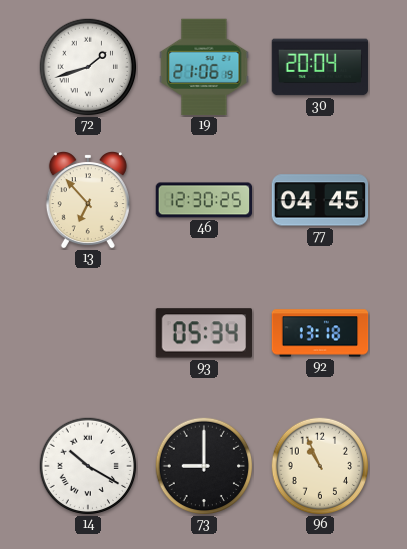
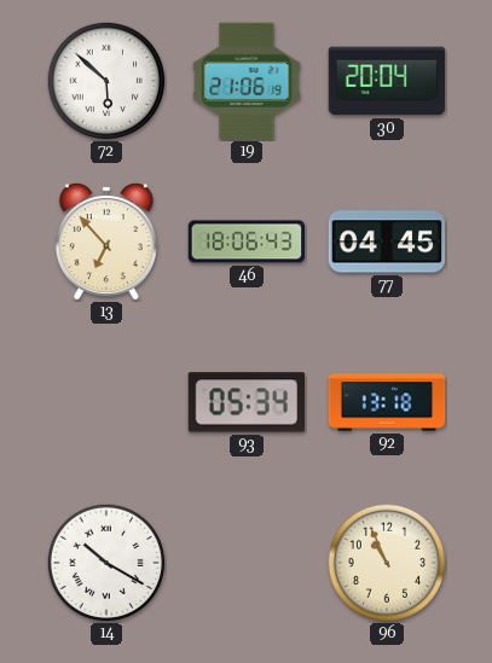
72: 1:42 -> 5:52 (106, 81)
46: 12:30 -> 18:06 (247, 242)
73: 9:00 -> none (204, 466)
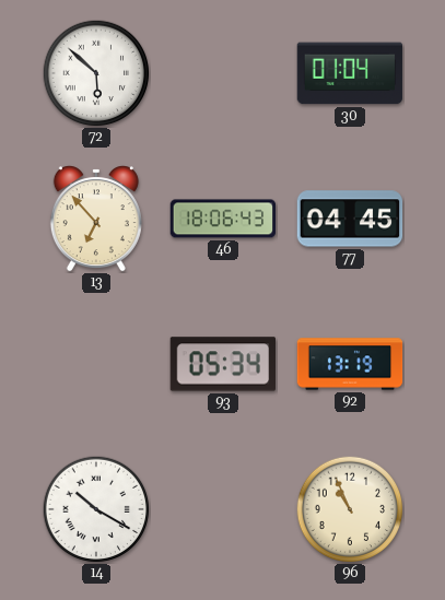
19: 21:06 -> none (247, 81)
30: 20:04 -> 01:04 (350, 73)
92: 13:18 -> 13:19 (350, 364)
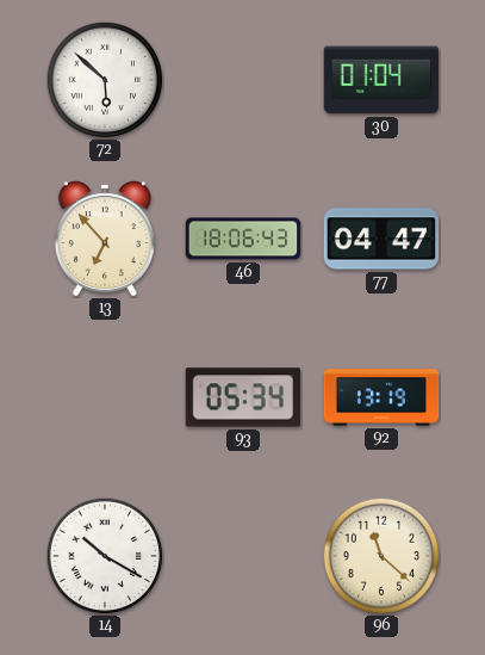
77: 04:45 -> 04:47 (381, 239)
96: 10:56 -> 11:22 (381, 556)
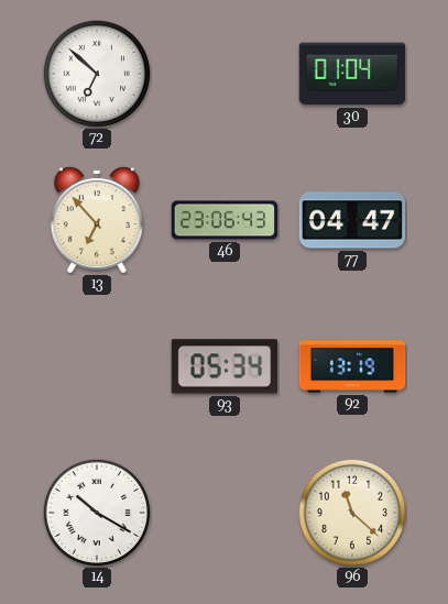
72: 5:52 -> 6:52 (97, 74)
46: 18:06 -> 23:06 (225, 220)
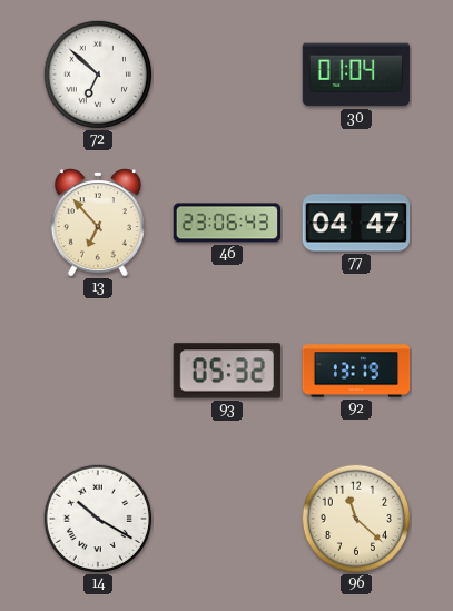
93: 05:34 -> 05:32 (227, 371)
